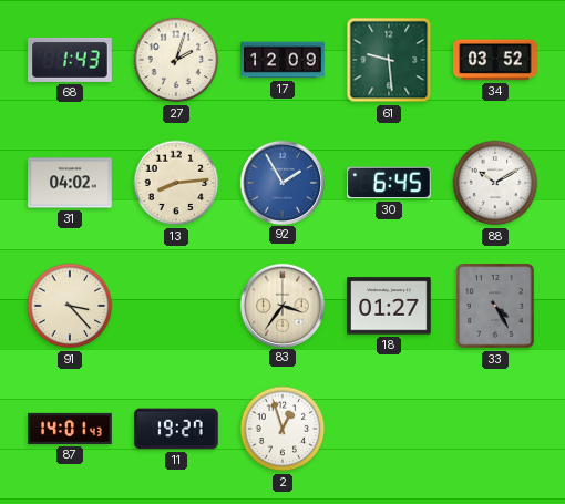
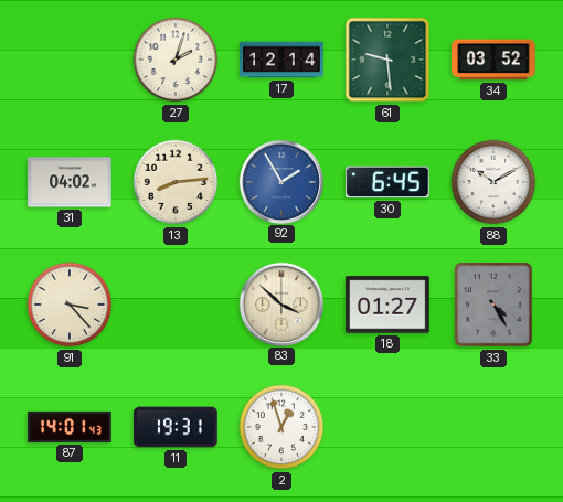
68: 1:43 -> none (70, 60)
17: 12:09 -> 12:14 (281, 60)
83: 3:36 -> 3:52 (280, 303)
11: 19:27 -> 19:31 (176, 427)
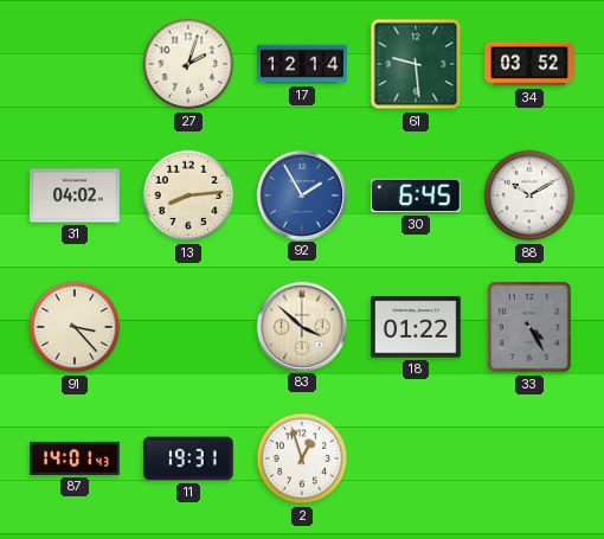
18: 01:27 -> 01:22 (416, 327)
